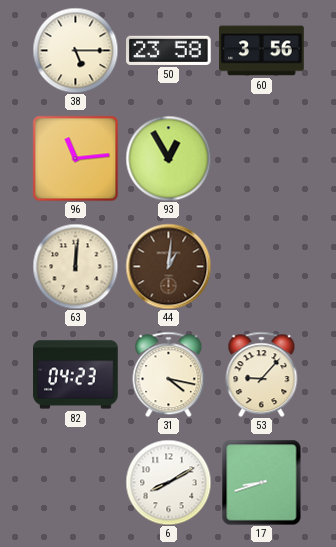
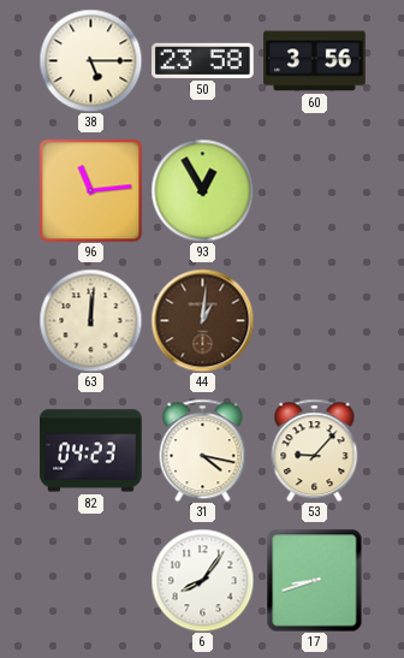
6: 8:10 -> 8:06 (202, 580)
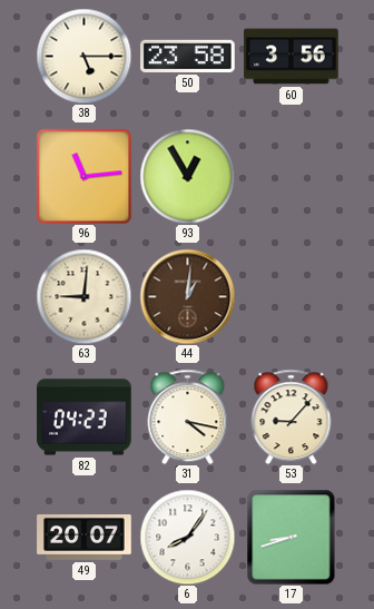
63: 12:01 -> 9:01 (83, 296)
49: none -> 20:07 (85, 538)
